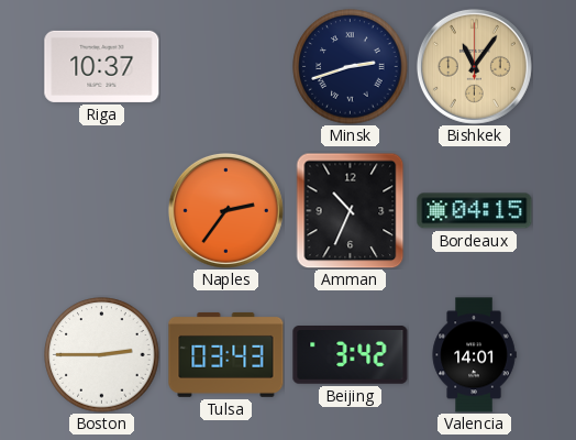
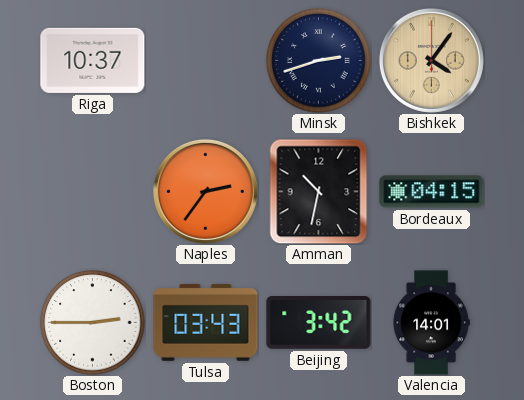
Bishkek: 11:06 -> 4:06 (431, 60)
Amman: 10:34 -> 10:32 (319, 191)
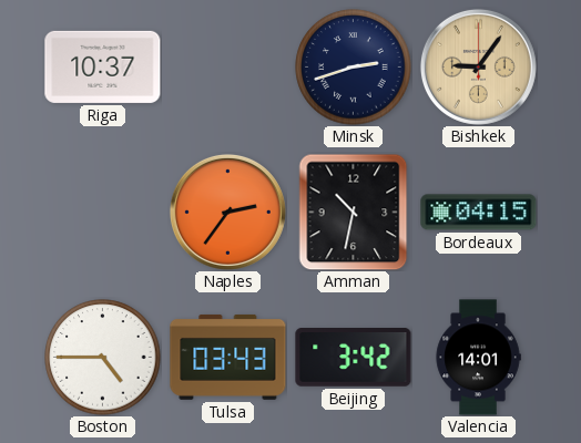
Bishkek: 4:06 -> 9:06 (478, 66)
Boston: 2:45 -> 4:45 (103, 358)
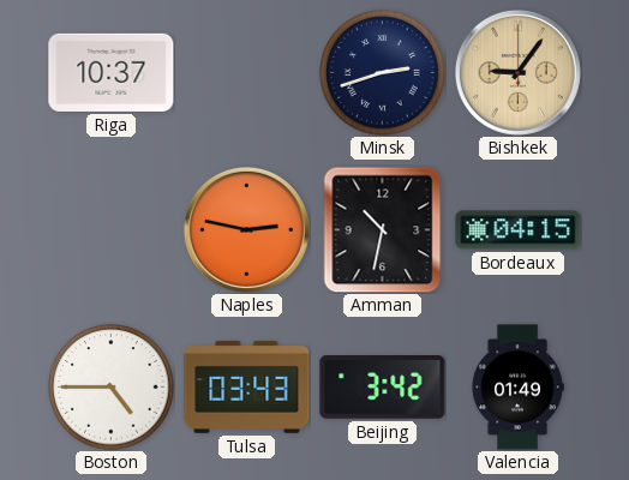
Naples: 2:36 -> 2:47 (246, 229)
Valencia: 14:01 -> 01:49 (517, 388)
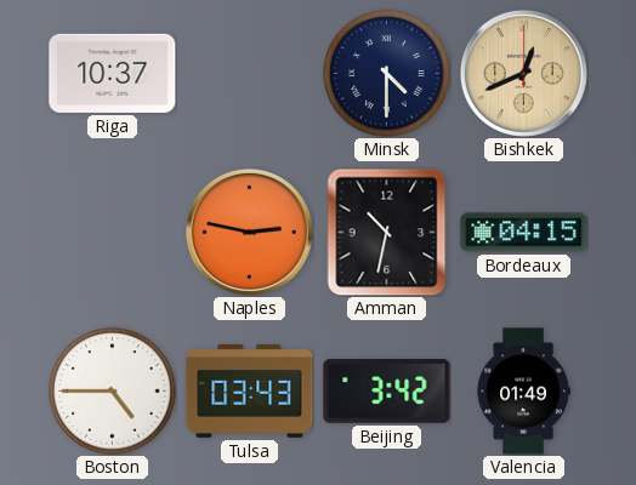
Minsk: 2:42 -> 4:30 (387, 74)
Bishkek: 9:06 -> 12:41 (523, 73)
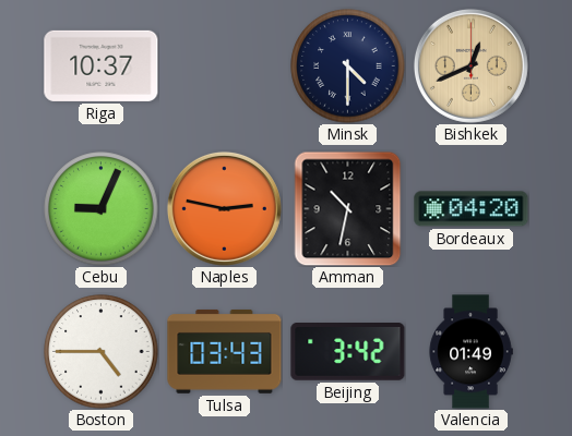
Cebu: none -> 9:04 (102, 209)
Bordeaux: 04:15 -> 04:20 (472, 209)
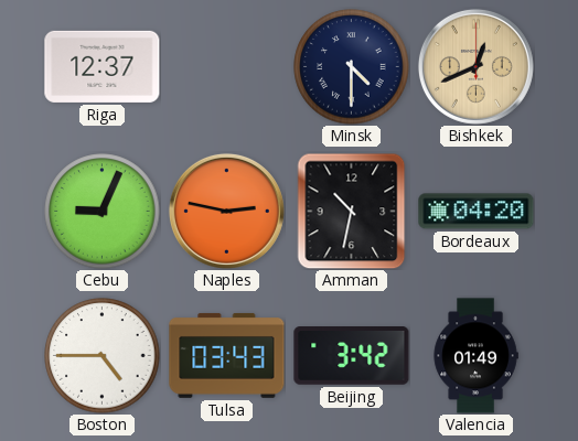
Riga: 10:37 -> 12:37 (103, 66)
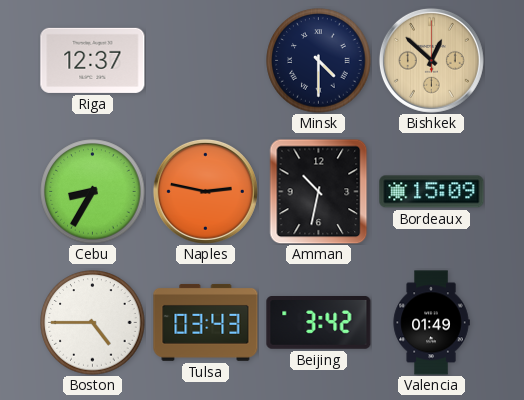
Bishkek: 12:41 -> 12:52 (431, 60)
Cebu: 9:04 -> 8:35 (93, 192)
Bordeaux: 04:20 -> 15:09 (432, 192)
